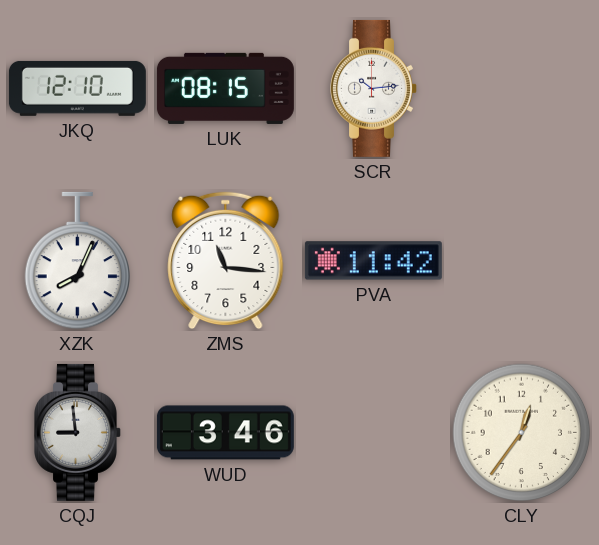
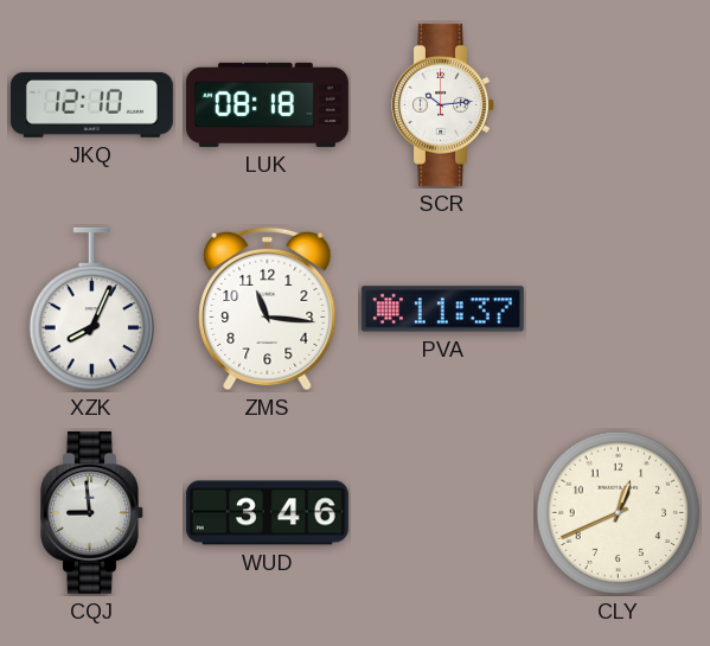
LUK: 08:15 -> 08:18 (267, 104)
PVA: 11:42 -> 11:37 (442, 309)
CLY: 12:36 -> 12:41 (619, 513)
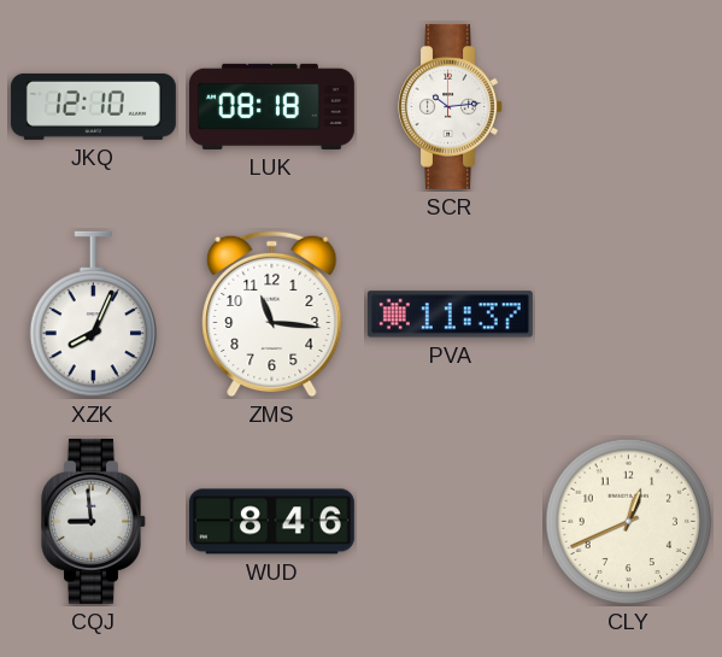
WUD: 3:46 -> 8:46 (271, 522)
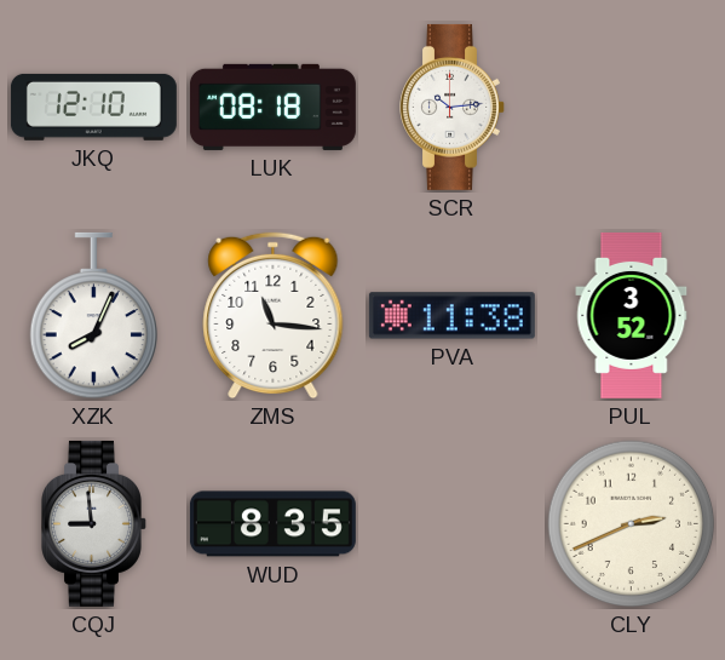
PVA: 11:37 -> 11:38 (451, 316)
PUL: none -> 3:52 (632, 315)
WUD: 8:46 -> 8:35 (272, 524)
CLY: 12:41 -> 2:41 (632, 524)
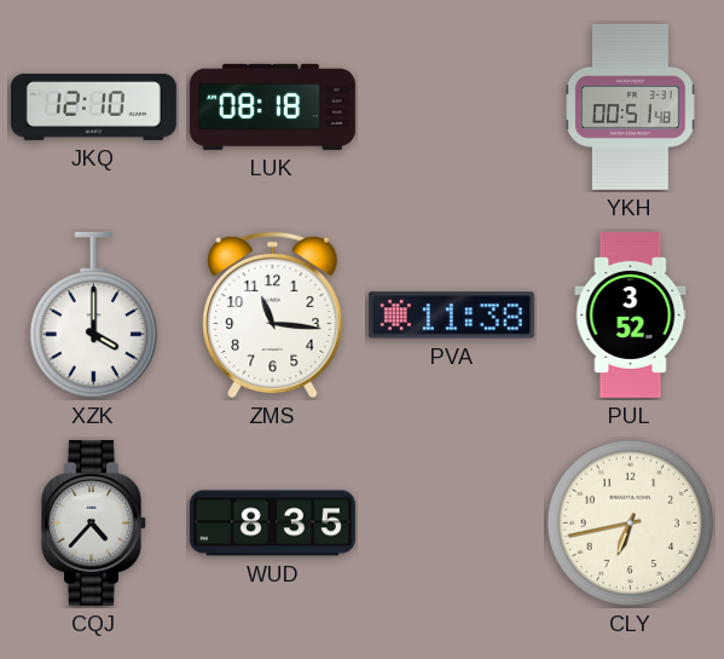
SCR: 10:14 -> none (453, 107)
YKH: none -> 00:51 (631, 106)
XZK: 8:04 -> 4:00 (93, 316)
CQJ: 8:59 -> 4:37 (94, 522)
CLY: 2:41 -> 6:43 (631, 524)
